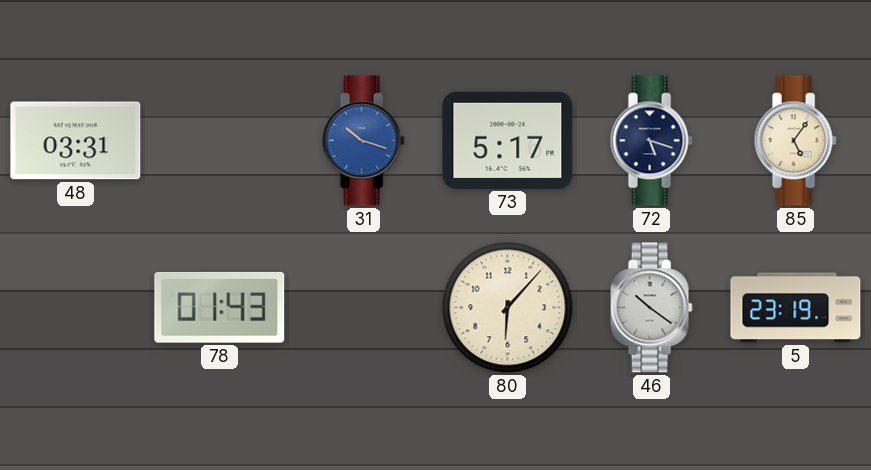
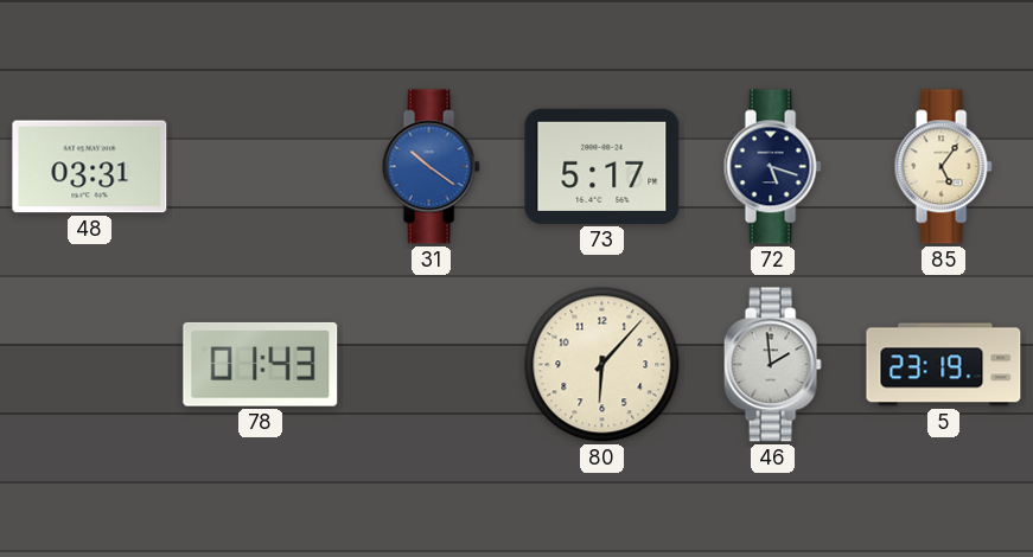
31: 10:18 -> 10:21 (431, 167)
46: 10:21 -> 1:59 (772, 365)
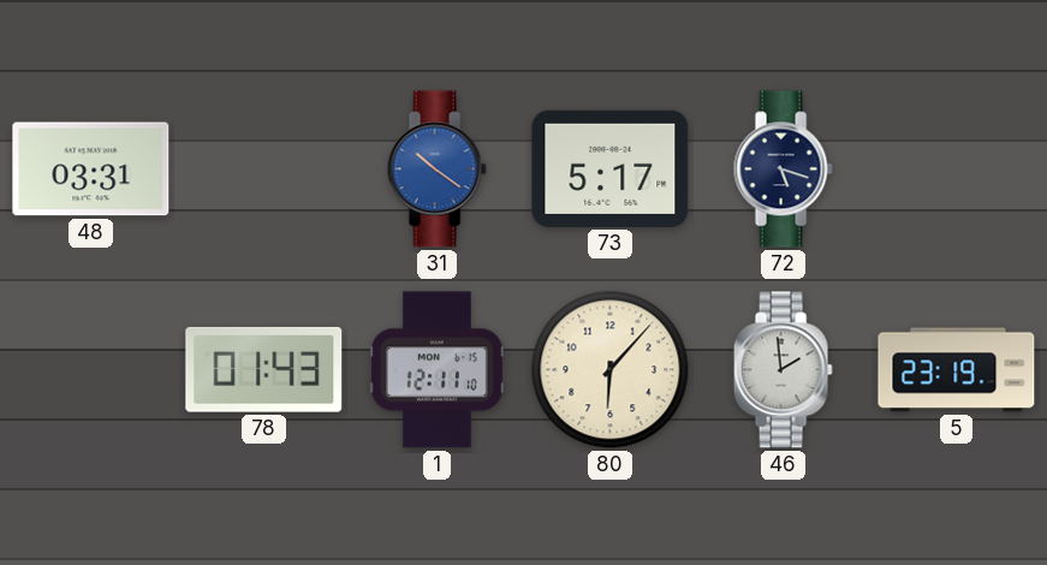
85: 5:06 -> none (943, 167)
1: none -> 12:11 (436, 370)
